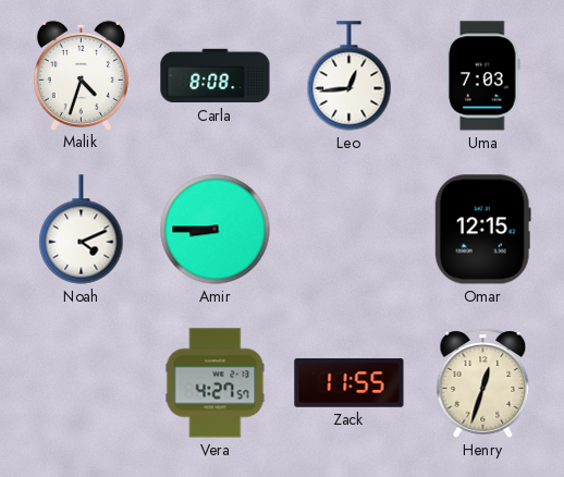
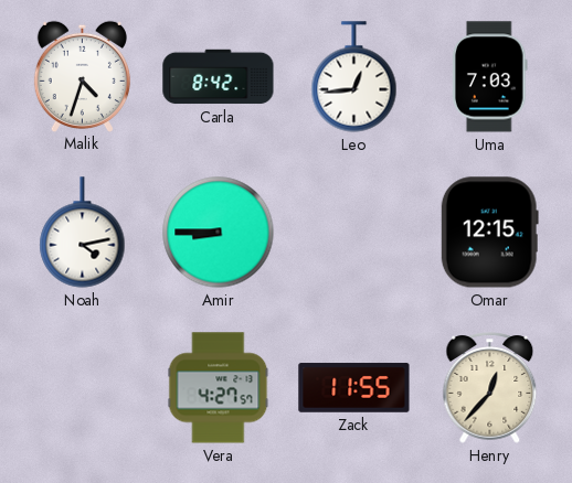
Carla: 8:08 -> 8:42 (219, 77)
Noah: 4:11 -> 4:13 (83, 233)
Henry: 12:33 -> 12:37 (490, 388)
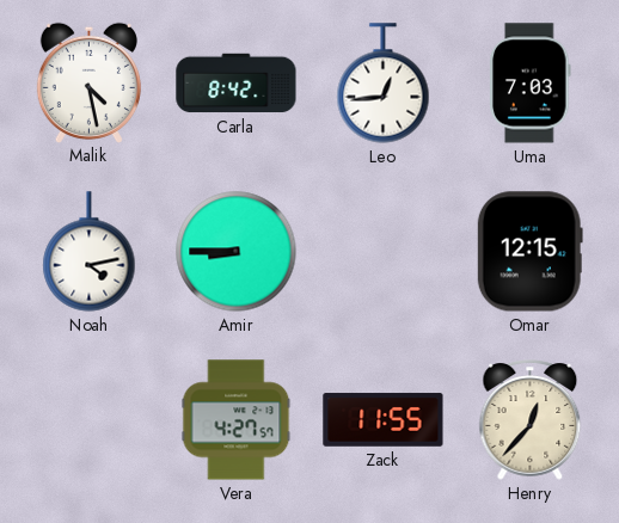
Malik: 4:33 -> 4:28 (88, 82)
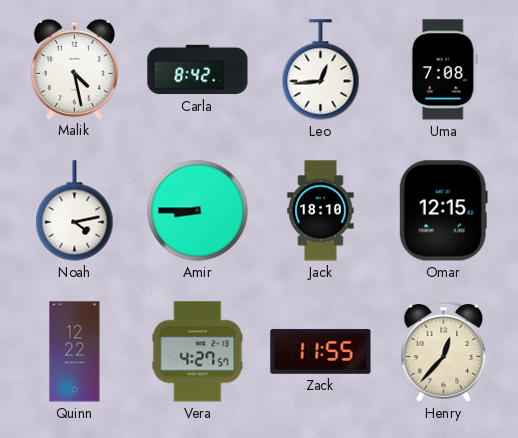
Uma: 7:03 -> 7:08 (444, 70)
Jack: none -> 18:10 (321, 211)
Quinn: none -> 12:22 (75, 352)
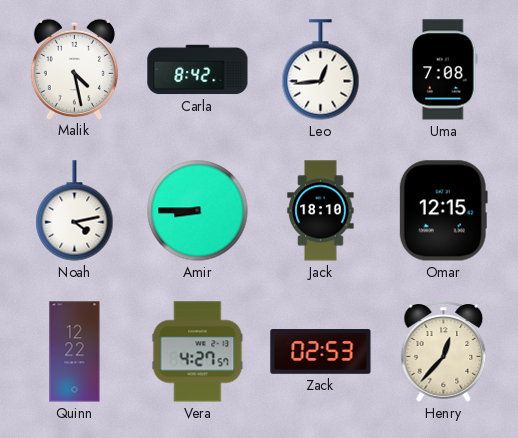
Zack: 11:55 -> 02:53 (321, 352)
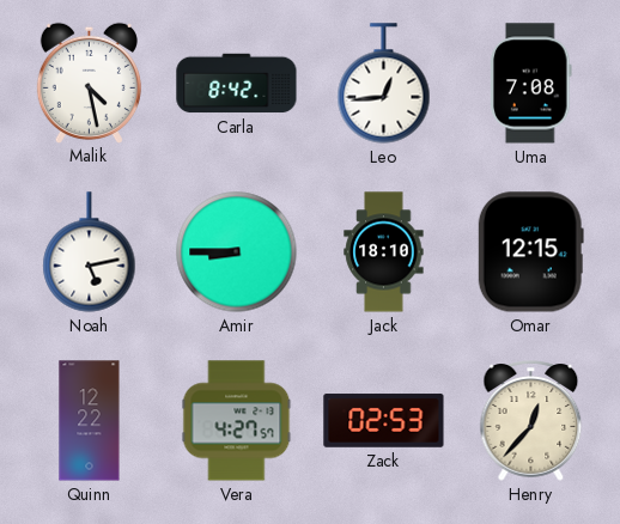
Noah: 4:13 -> 5:13 (90, 252)
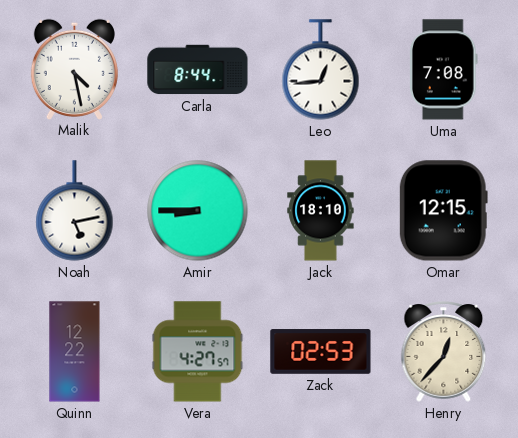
Carla: 8:42 -> 8:44 (198, 70)
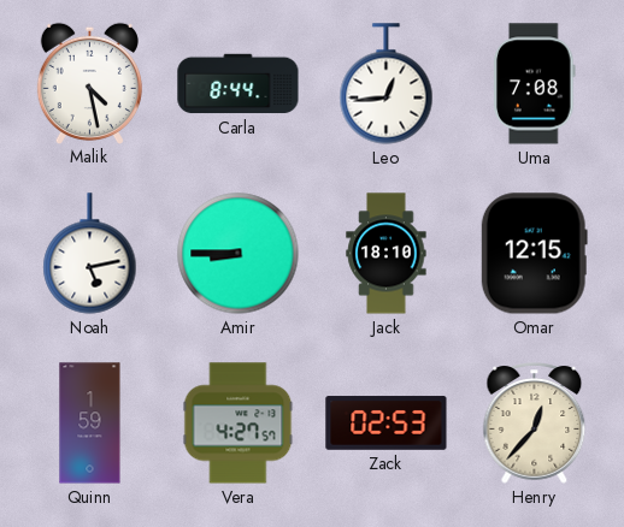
Quinn: 12:22 -> 1:59 (90, 424)
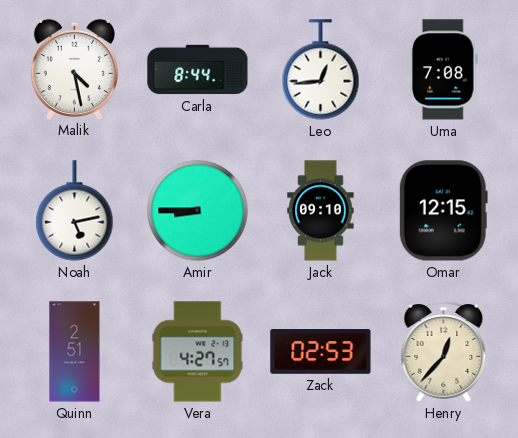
Jack: 18:10 -> 09:10 (321, 211)
Quinn: 1:59 -> 2:51 (75, 352)
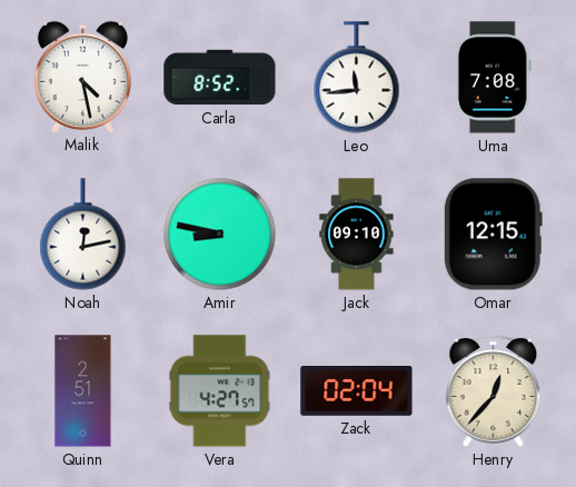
Carla: 8:44 -> 8:52 (220, 78)
Leo: 12:44 -> 11:44 (357, 78)
Noah: 5:13 -> 12:13 (83, 235)
Amir: 8:45 -> 8:47 (220, 235)
Zack: 02:53 -> 02:04 (357, 391)
